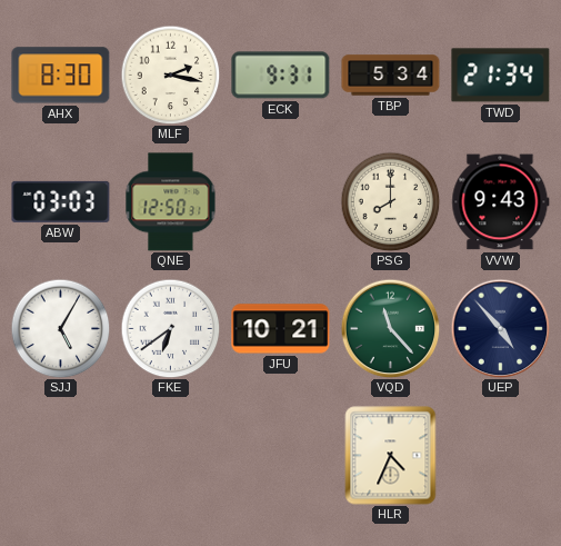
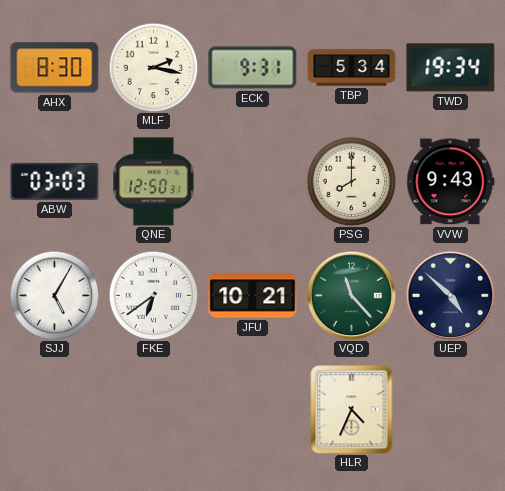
TWD: 21:34 -> 19:34 (451, 68)
UEP: 4:53 -> 4:52 (450, 295)
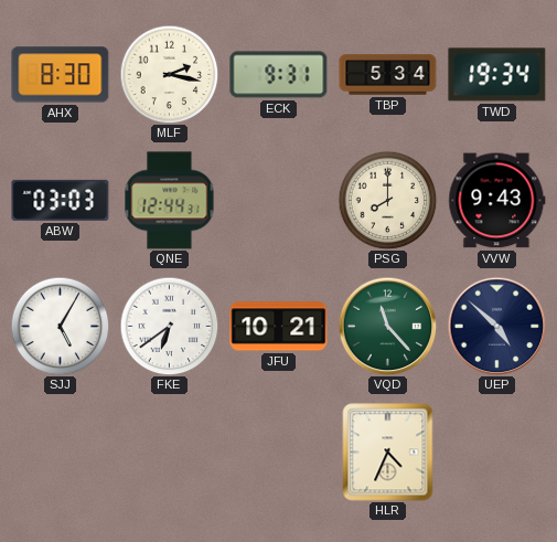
QNE: 12:50 -> 12:44 (170, 201)
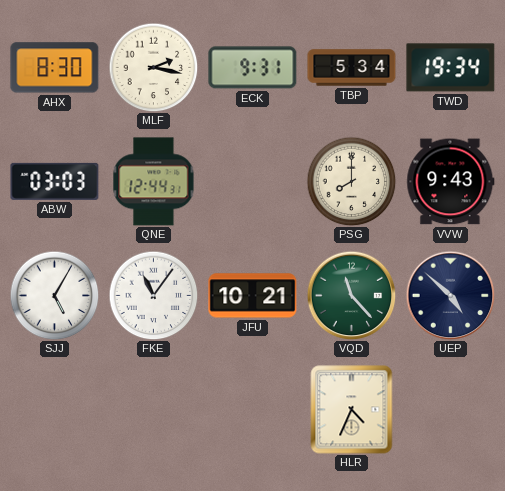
FKE: 6:39 -> 11:06 (153, 295)
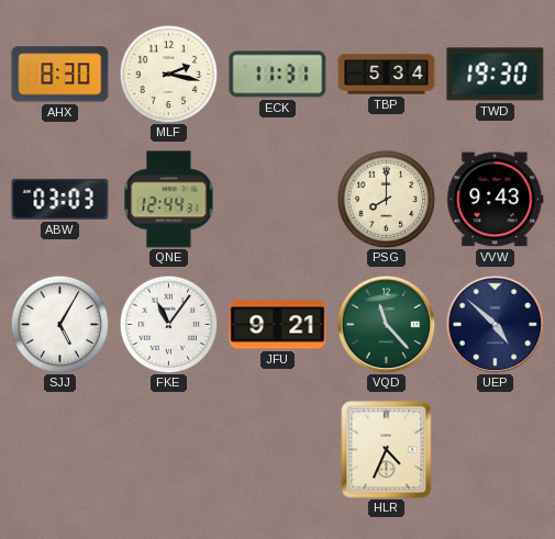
ECK: 9:31 -> 11:31 (278, 75)
TWD: 19:34 -> 19:30 (496, 75)
JFU: 10:21 -> 9:21 (278, 325)
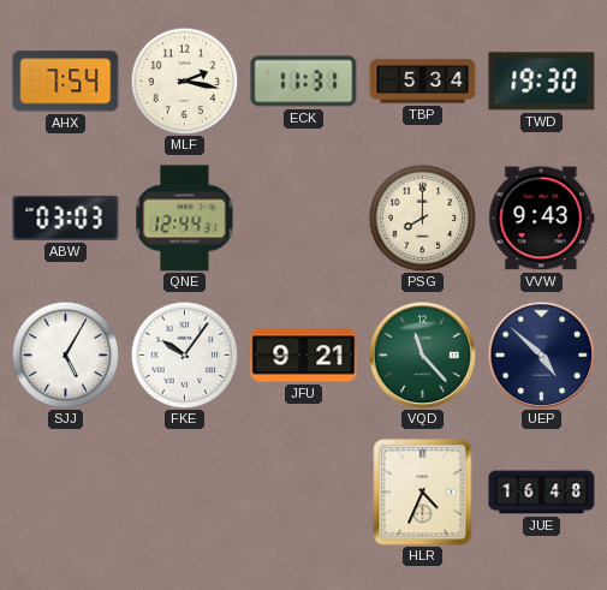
AHX: 8:30 -> 7:54 (66, 82)
FKE: 11:06 -> 10:06 (184, 354)
JUE: none -> 16:48 (542, 493)
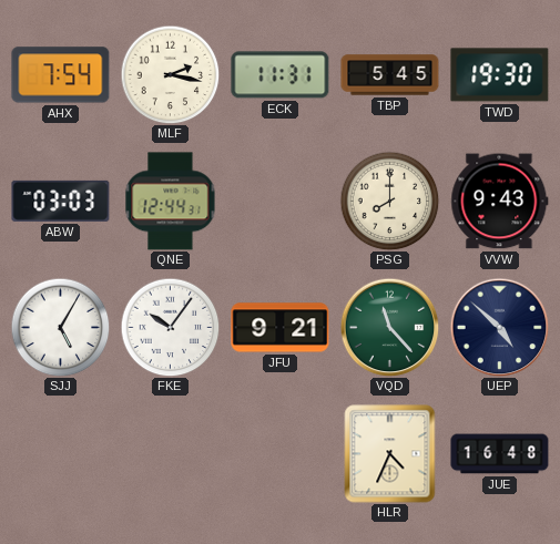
TBP: 5:34 -> 5:45 (390, 75)
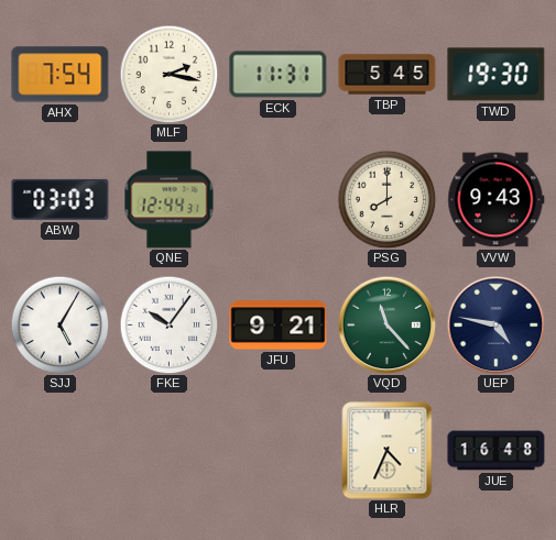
UEP: 4:52 -> 4:47 (495, 324)
